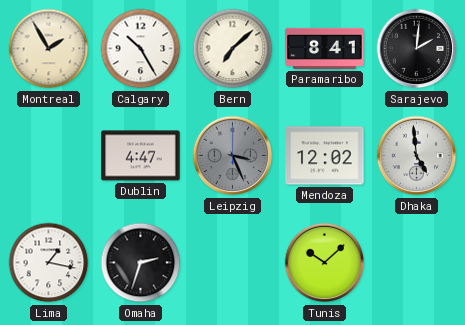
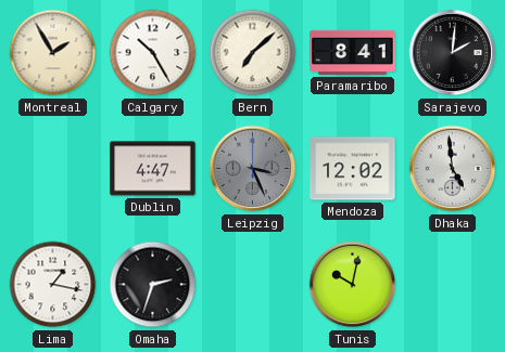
Tunis: 10:08 -> 10:02 (353, 285)
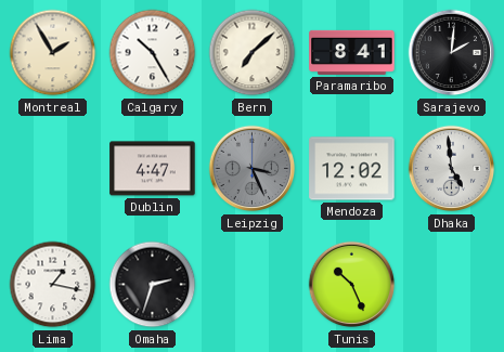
Tunis: 10:02 -> 10:26 (352, 285)
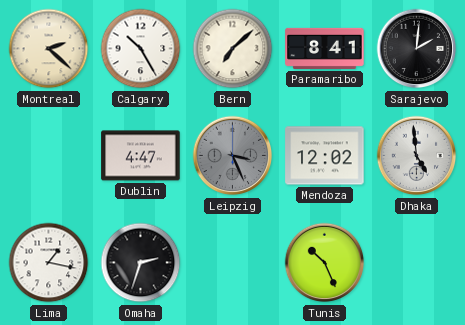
Montreal: 1:55 -> 2:22 (49, 49)
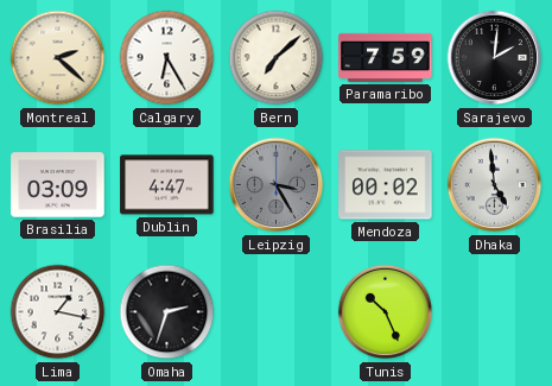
Calgary: 10:25 -> 6:25 (167, 58)
Paramaribo: 8:41 -> 7:59 (386, 57)
Brasilia: none -> 03:09 (58, 185)
Leipzig: 3:26 -> 3:25 (277, 185)
Mendoza: 12:02 -> 00:02 (386, 185)
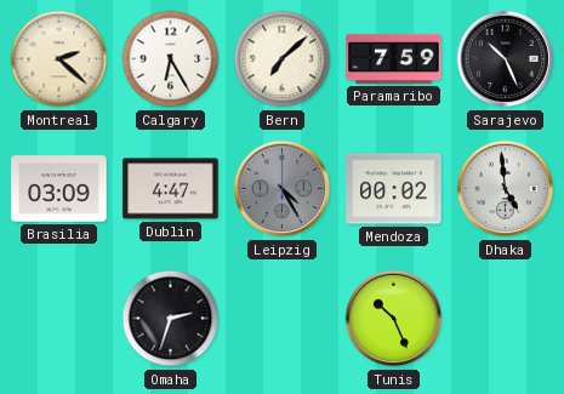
Sarajevo: 2:01 -> 10:26 (506, 59)
Leipzig: 3:25 -> 4:25 (283, 189)
Lima: 1:17 -> none (58, 312)
